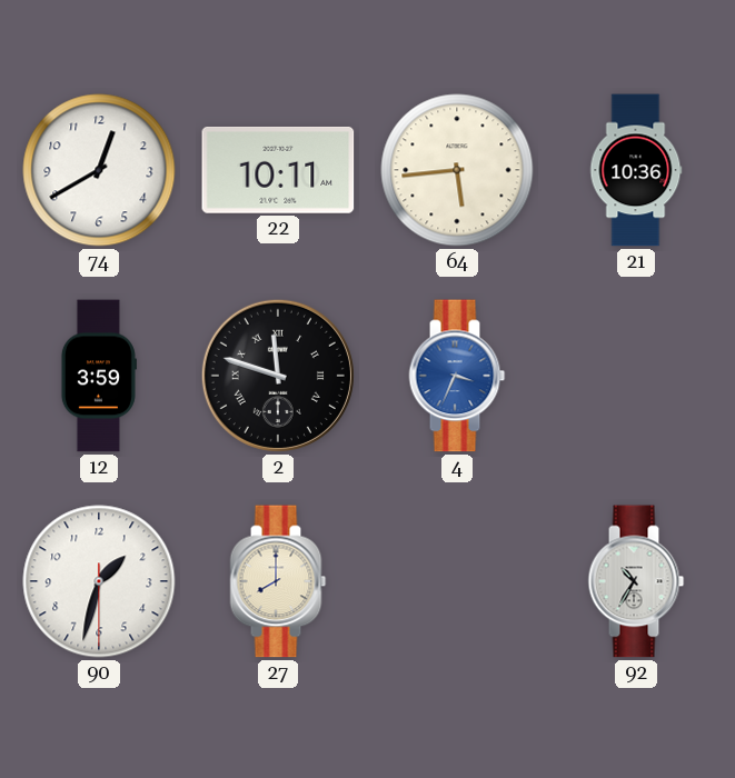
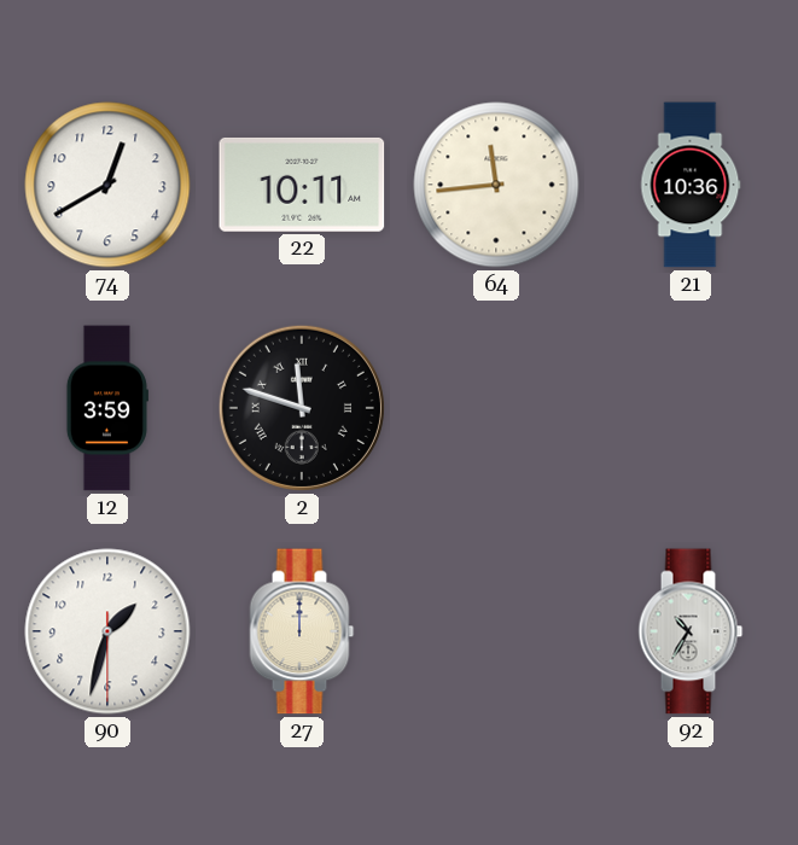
64: 5:44 -> 11:44 (496, 185)
4: 3:34 -> none (457, 376)
27: 8:00 -> 12:00 (302, 631)
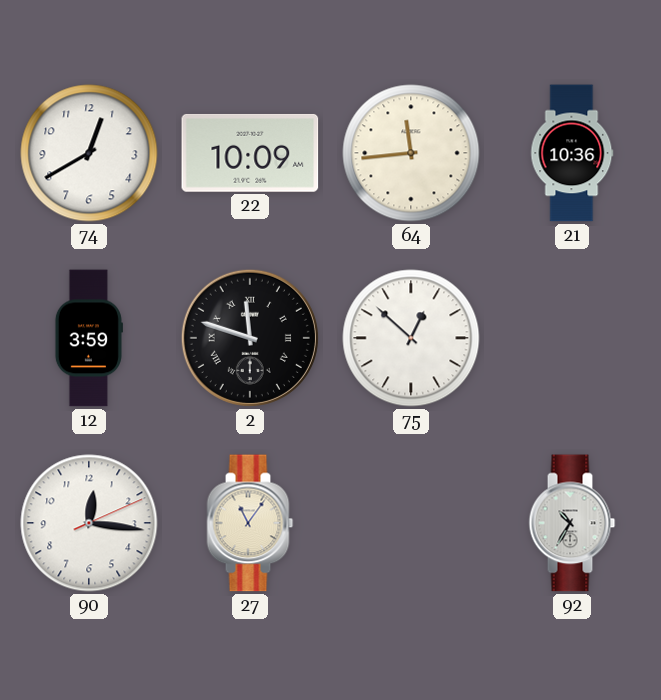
22: 10:11 -> 10:09 (250, 153)
75: none -> 12:52 (411, 338)
90: 1:32 -> 12:16 (89, 523)
27: 12:00 -> 11:06 (250, 523)
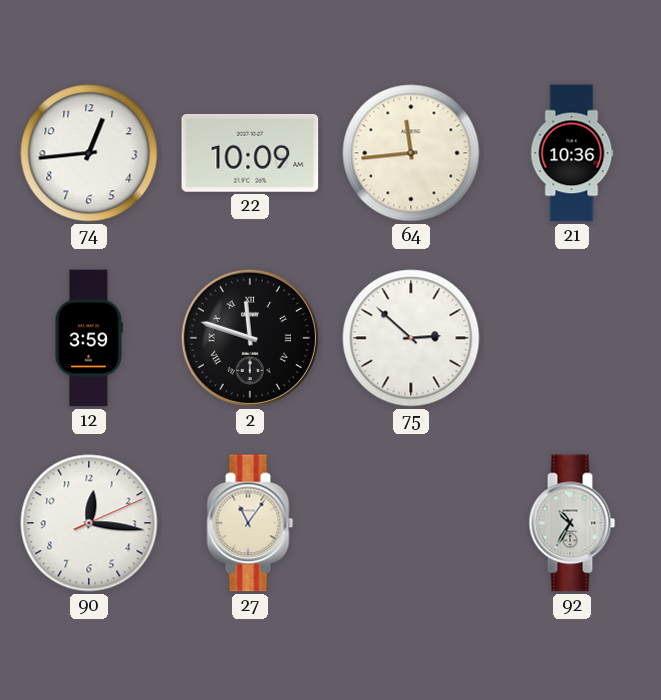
74: 12:40 -> 12:44 (89, 153)
75: 12:52 -> 2:52 (411, 338)
